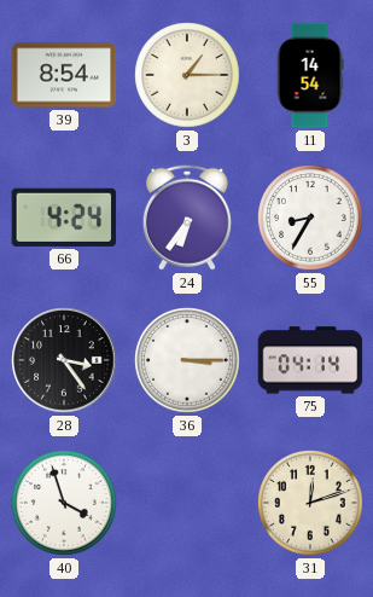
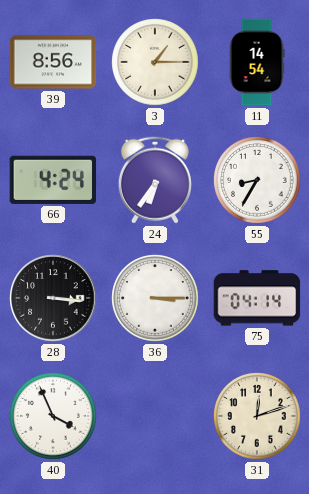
39: 8:54 -> 8:56 (53, 62)
28: 3:24 -> 3:16 (53, 298)
40: 3:57 -> 3:56 (53, 416)
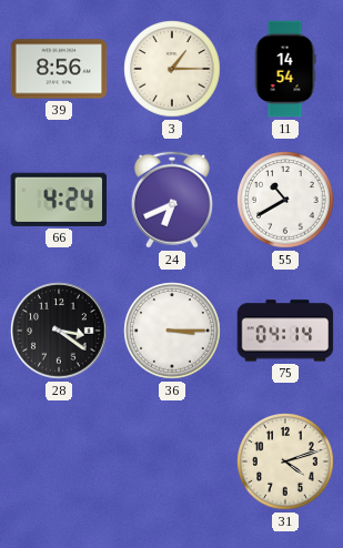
24: 6:36 -> 6:41 (172, 200)
55: 8:35 -> 10:40 (285, 200)
28: 3:16 -> 3:21 (59, 331)
40: 3:56 -> none (53, 416)
31: 12:12 -> 4:12 (285, 461)
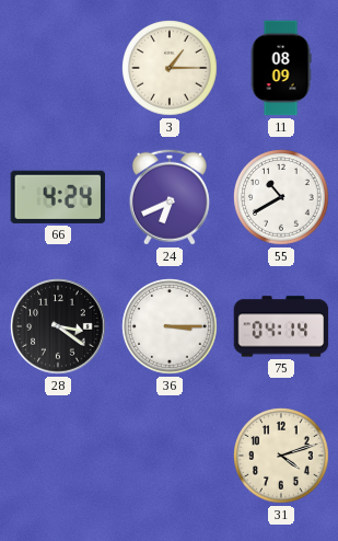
39: 8:56 -> none (59, 69)
11: 14:54 -> 08:09 (281, 68)
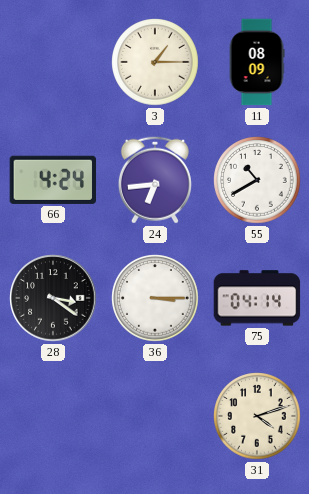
24: 6:41 -> 6:44 (155, 180)
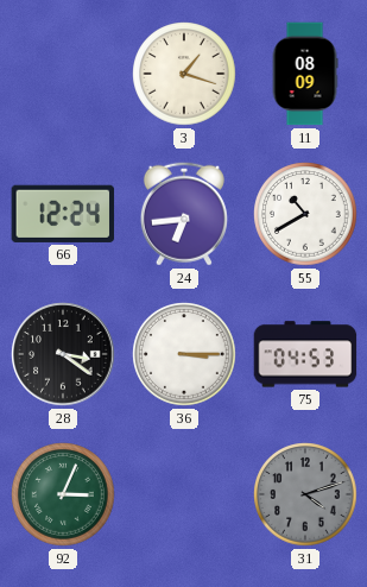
3: 1:15 -> 1:18 (184, 74)
66: 4:24 -> 12:24 (63, 214)
75: 04:14 -> 04:53 (305, 354)
92: none -> 3:04 (63, 494)
31 dial: cream -> grey (305, 494)
